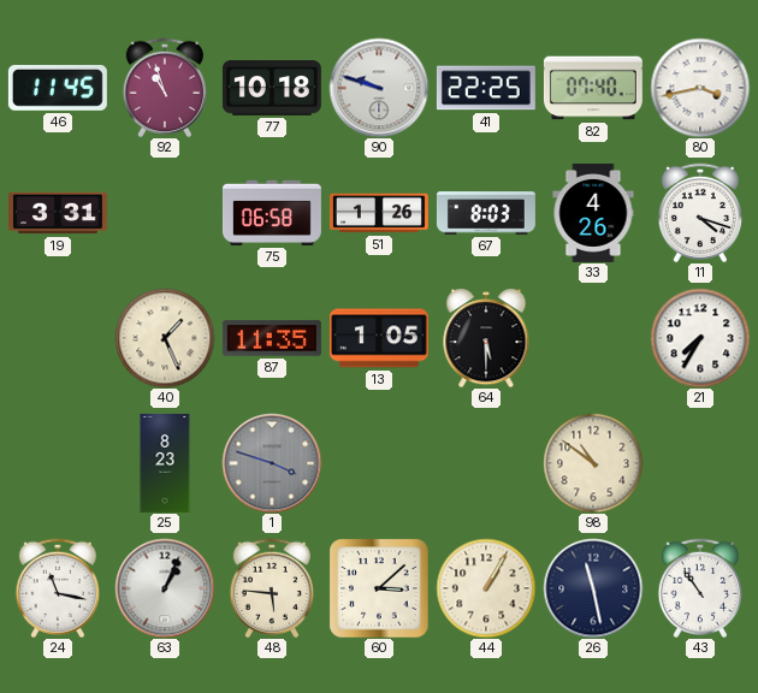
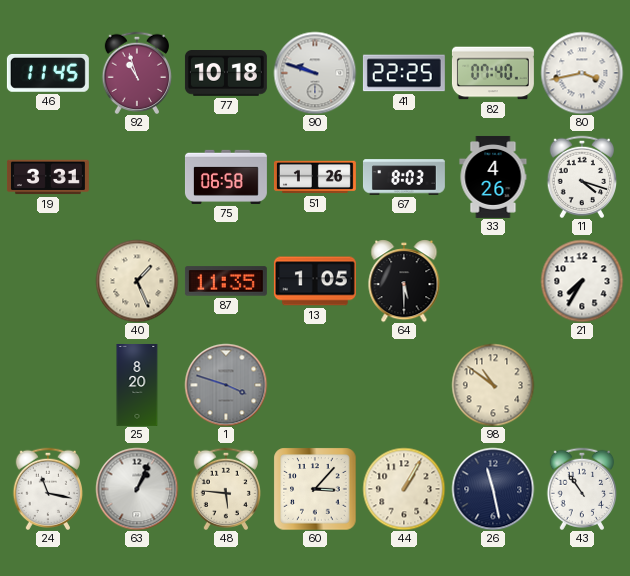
25: 8:23 -> 8:20 (137, 385)
60: 3:08 -> 3:07 (315, 489)
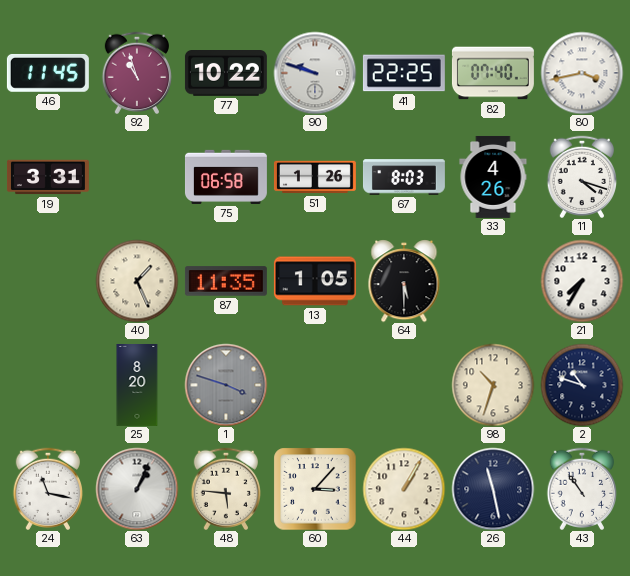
77: 10:18 -> 10:22 (226, 74)
98: 10:51 -> 10:33 (493, 385)
2: none -> 10:48 (582, 385)
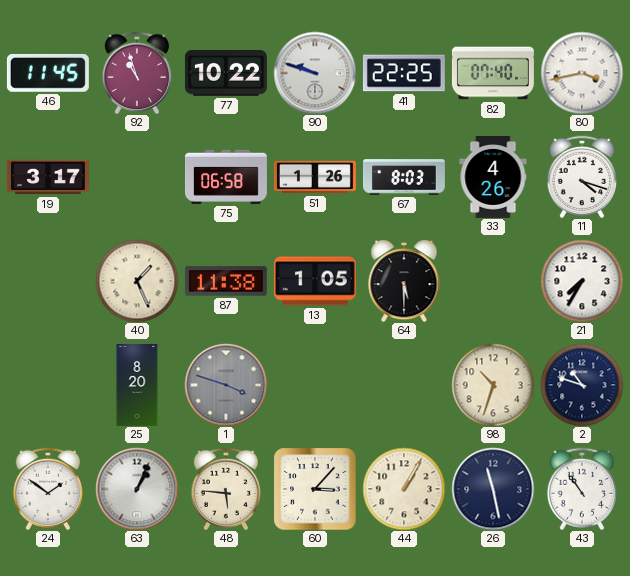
19: 3:31 -> 3:17 (48, 177)
87: 11:35 -> 11:38 (226, 281)
24: 11:17 -> 1:51 (47, 488)
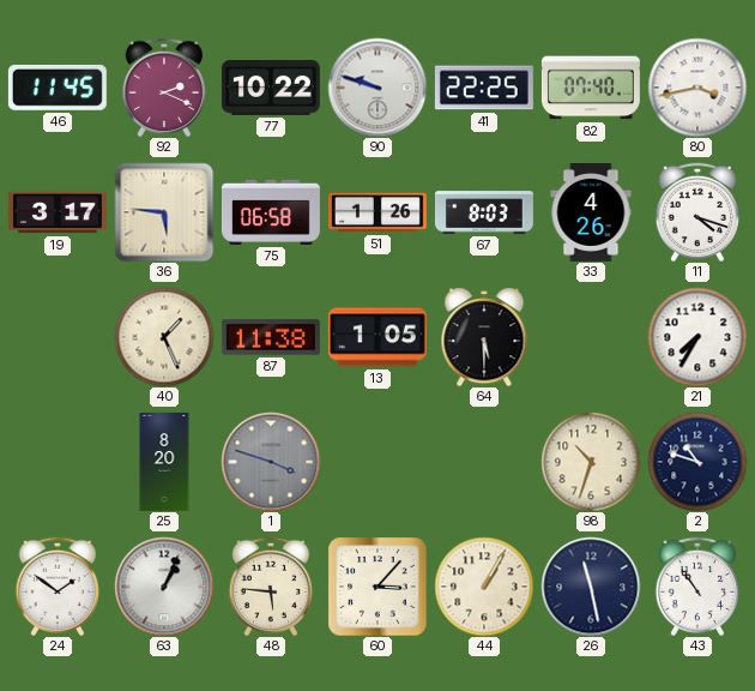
92: 10:57 -> 2:19 (163, 86)
36: none -> 5:46 (164, 212)
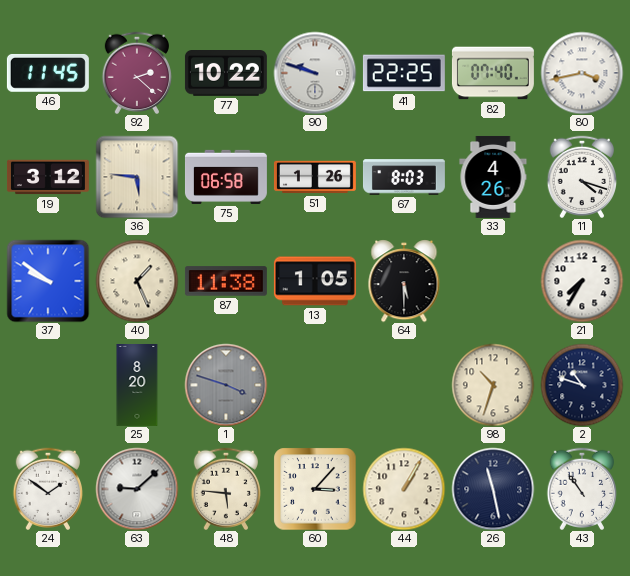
92: 2:19 -> 2:22 (136, 72)
19: 3:17 -> 3:12 (48, 177)
37: none -> 9:51 (48, 281)
63: 1:04 -> 9:08 (137, 489)
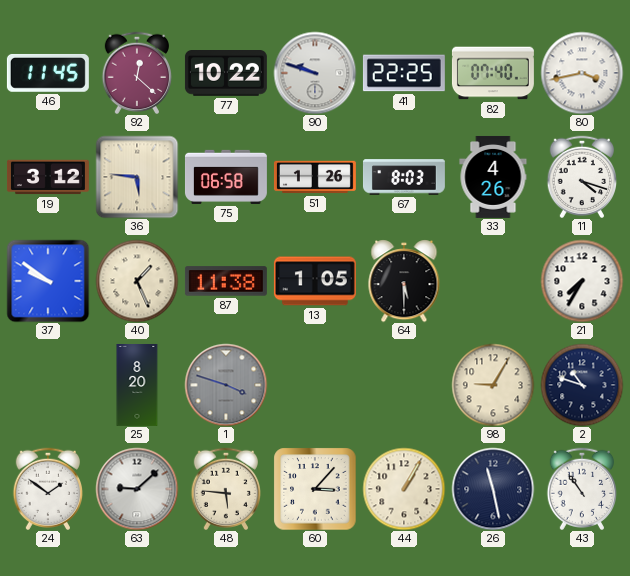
92: 2:22 -> 12:22 (136, 72)
98: 10:33 -> 9:05 (493, 385)
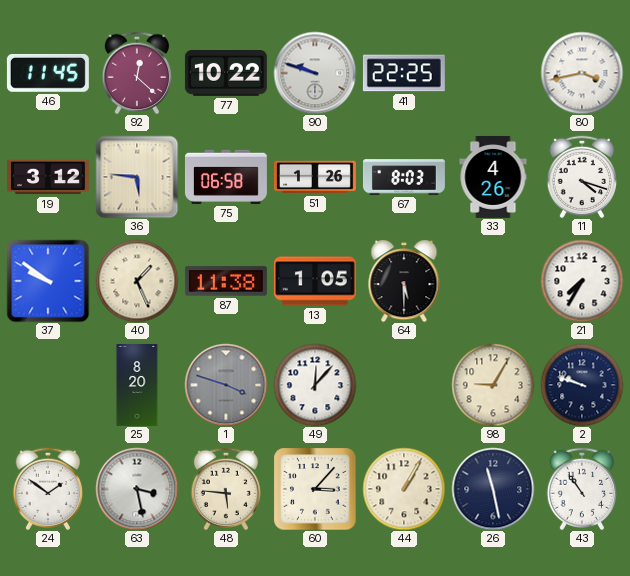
82: 07:40 -> none (493, 73)
49: none -> 12:07 (315, 385)
2: 10:48 -> 9:48 (582, 385)
63: 9:08 -> 3:28 (137, 489)
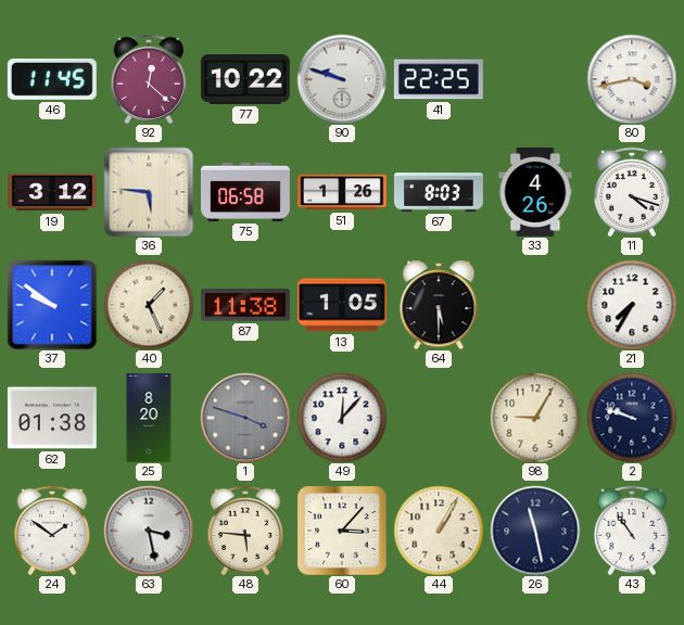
62: none -> 01:38 (52, 418)
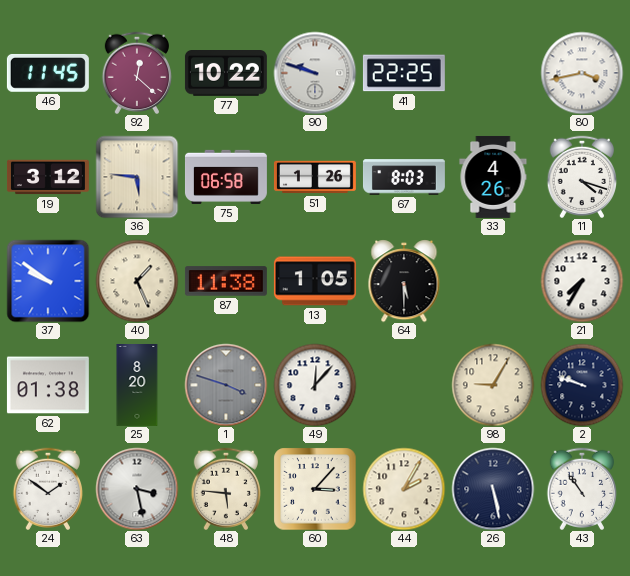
44: 1:05 -> 2:05 (404, 489)
26: 11:28 -> 5:28 (493, 489)
